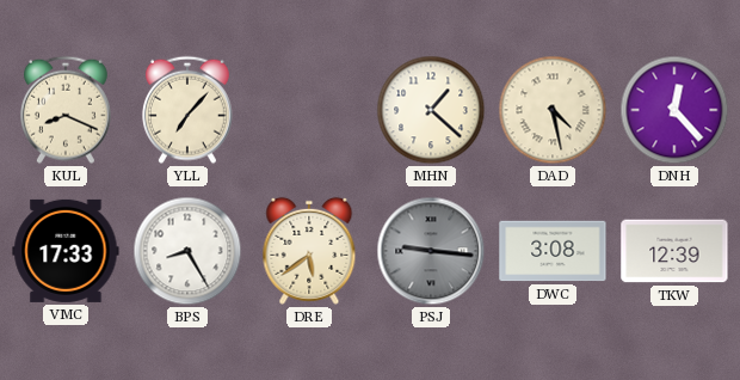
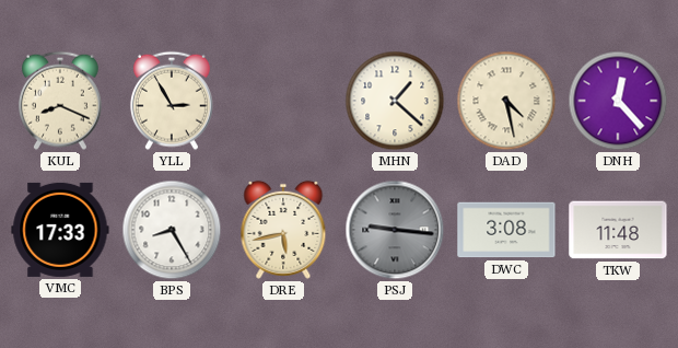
YLL: 7:07 -> 2:55 (172, 101)
DRE: 5:39 -> 5:43 (283, 230)
TKW: 12:39 -> 11:48 (618, 230)
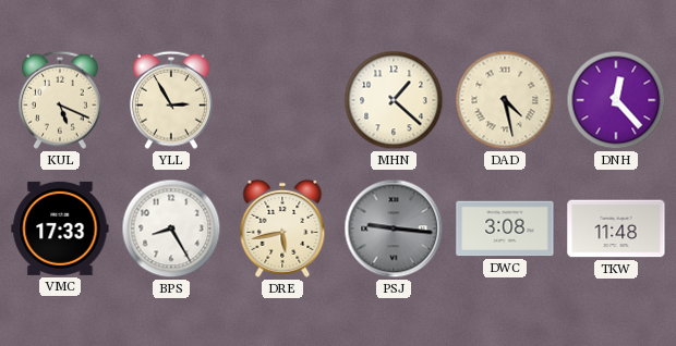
KUL: 8:19 -> 5:19 (60, 100)
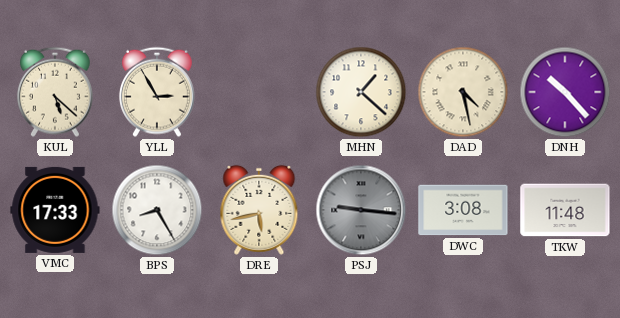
KUL: 5:19 -> 5:22 (55, 92)
DNH: 12:23 -> 10:23 (565, 92)
